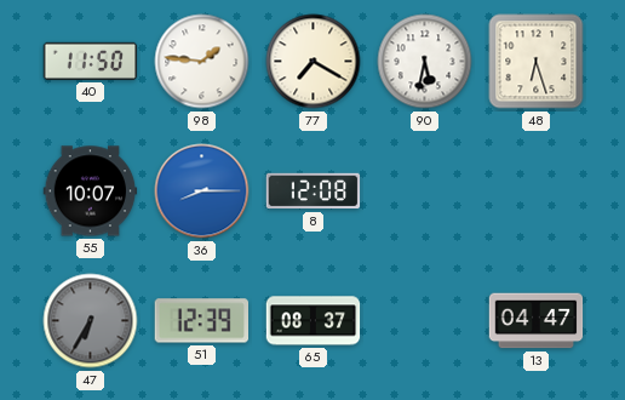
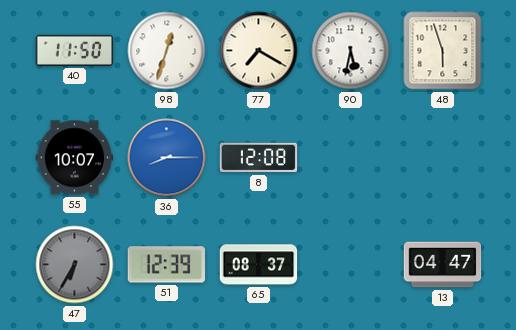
98: 1:46 -> 12:33 (167, 51)
48: 6:27 -> 5:57 (443, 51)
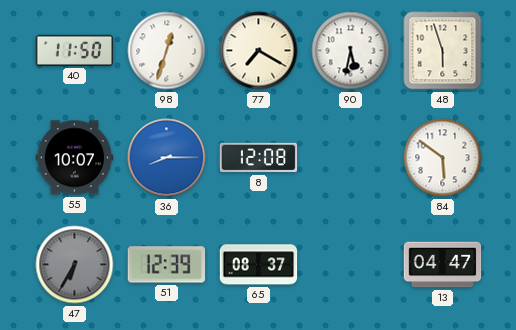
84: none -> 5:51 (443, 158)
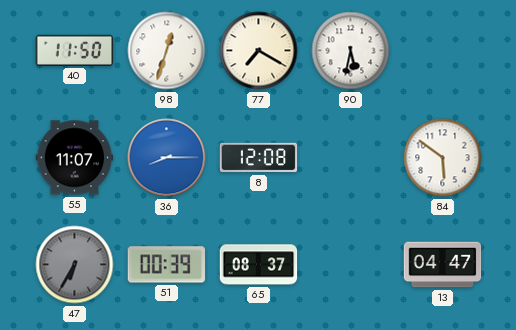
48: 5:57 -> none (443, 51)
55: 10:07 -> 11:07 (75, 158)
51: 12:39 -> 00:39 (167, 265)
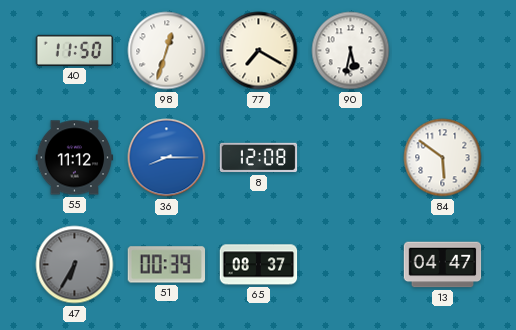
55: 11:07 -> 11:12 (75, 158)
